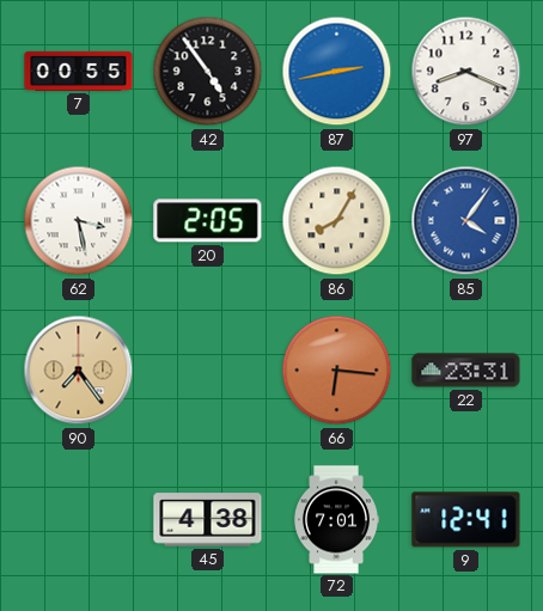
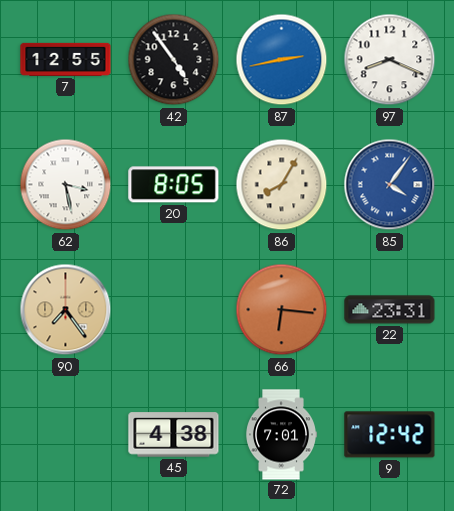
7: 00:55 -> 12:55 (66, 59)
20: 2:05 -> 8:05 (174, 185)
9: 12:41 -> 12:42 (390, 435)
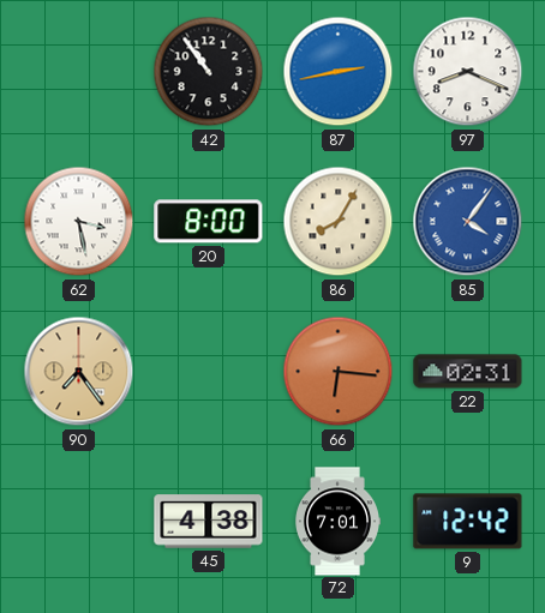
7: 12:55 -> none (66, 59)
42: 4:54 -> 10:54 (209, 72)
20: 8:05 -> 8:00 (209, 222)
22: 23:31 -> 02:31 (468, 372)
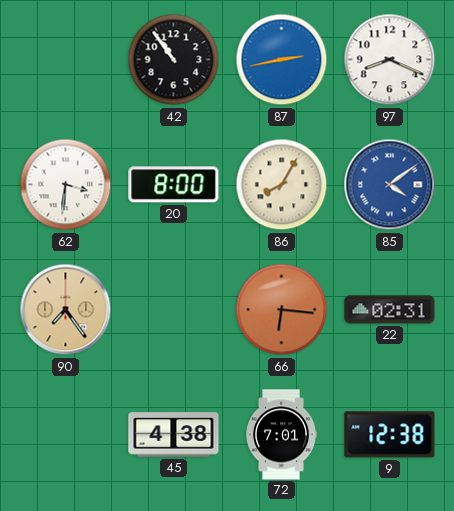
62: 3:28 -> 3:31 (66, 185)
85: 4:06 -> 4:09 (390, 185)
9: 12:42 -> 12:38 (390, 435)
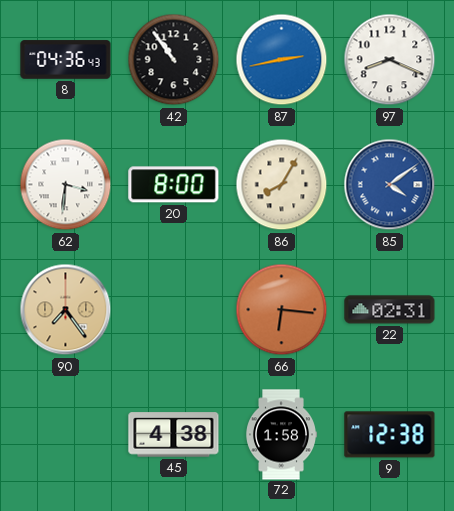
8: none -> 04:36 (66, 60)
72: 7:01 -> 1:58 (281, 435)
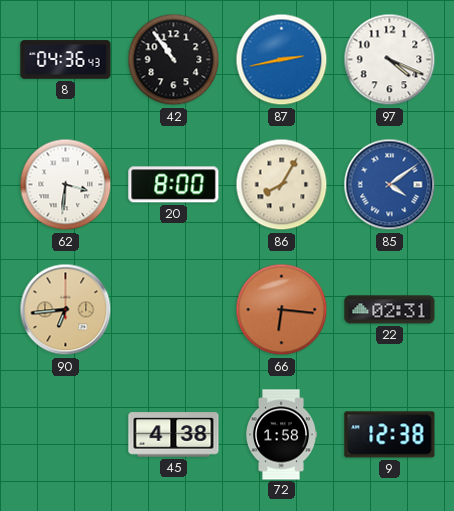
97: 8:19 -> 4:19 (390, 60)
90: 7:24 -> 6:44 (66, 310)
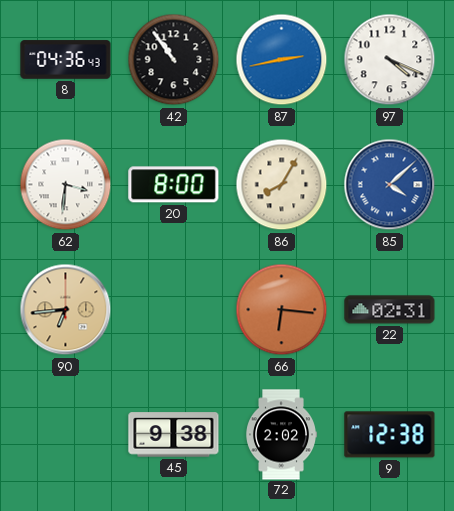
85: 4:09 -> 4:08 (390, 185)
45: 4:38 -> 9:38 (174, 435)
72: 1:58 -> 2:02 (281, 435)
